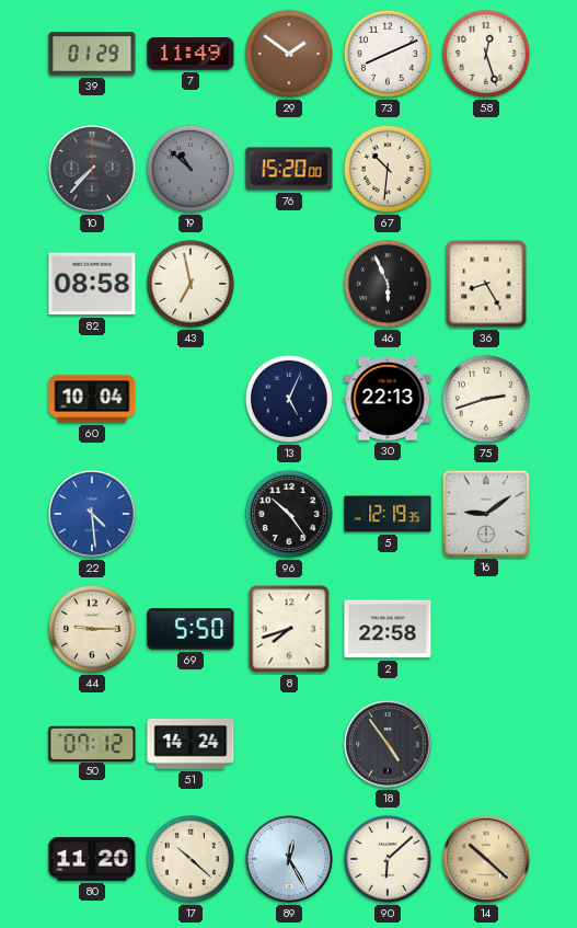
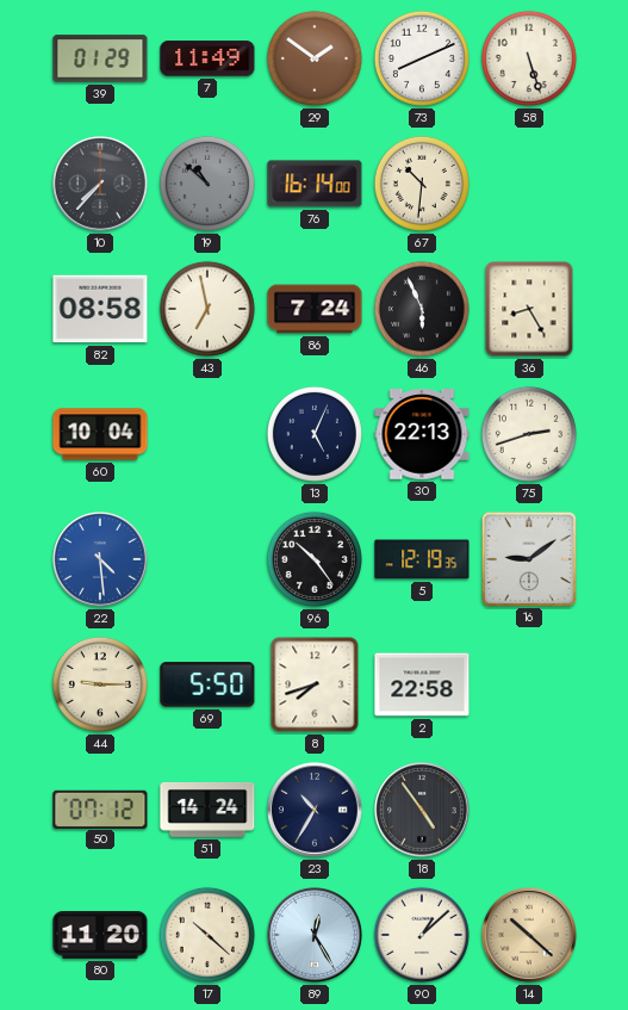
58: 12:27 -> 5:27 (529, 58)
76: 15:20 -> 16:14 (315, 184)
86: none -> 7:24 (315, 309)
23: none -> 10:35 (315, 810)
90: 6:08 -> 1:08 (422, 935)
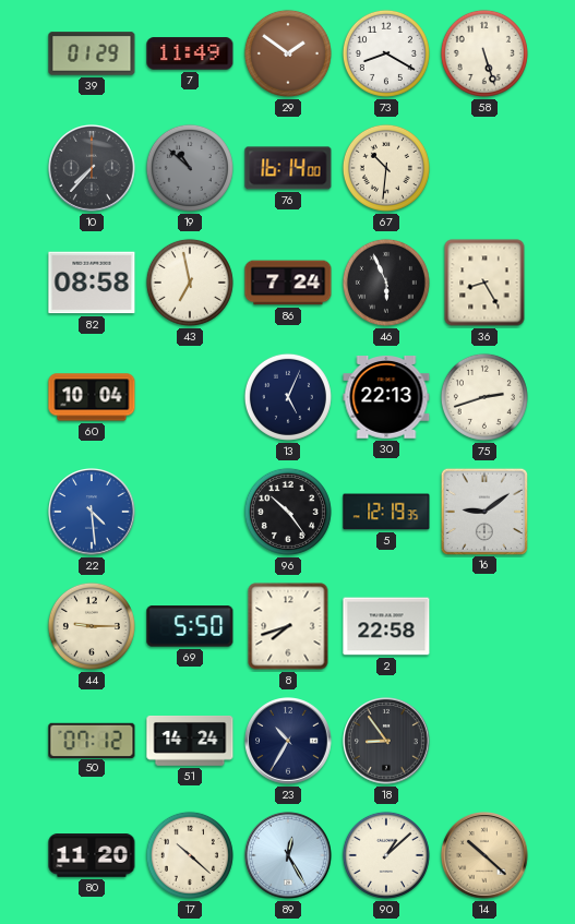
73: 8:11 -> 8:20 (386, 53)
18: 4:54 -> 8:54 (386, 741)
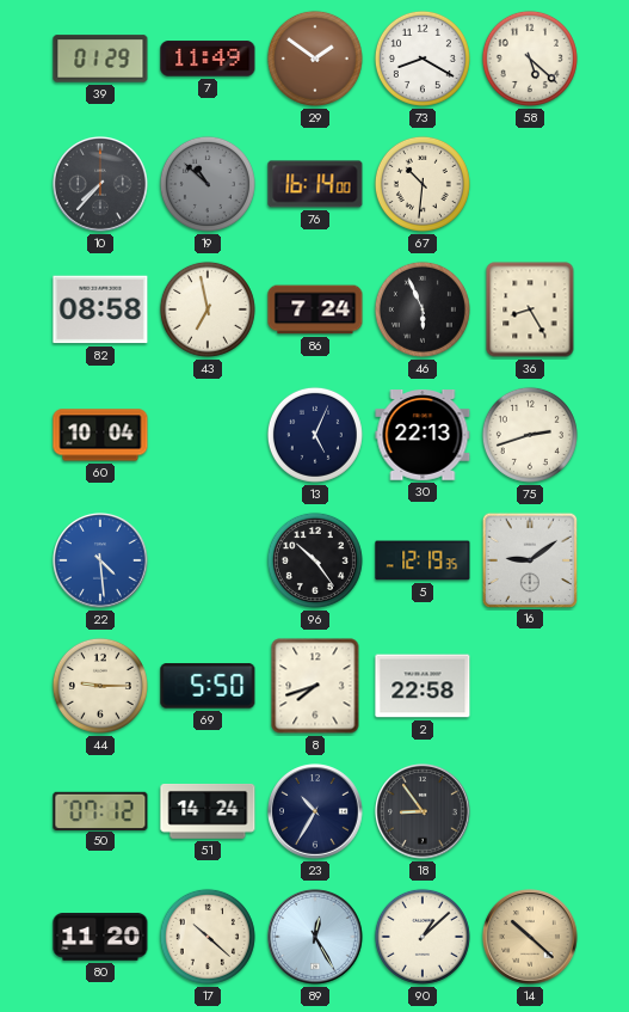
58: 5:27 -> 5:22 (530, 59)
